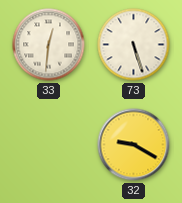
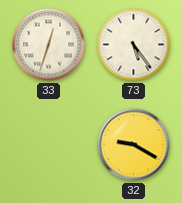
33: 12:31 -> 12:33 (49, 45)
73: 5:27 -> 5:24 (134, 45)
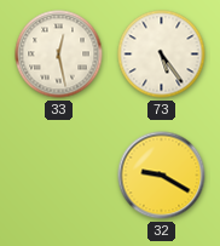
33: 12:33 -> 12:28 (59, 55)
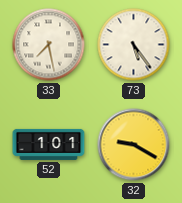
33: 12:28 -> 7:28 (49, 45)
52: none -> 1:01 (49, 144)
